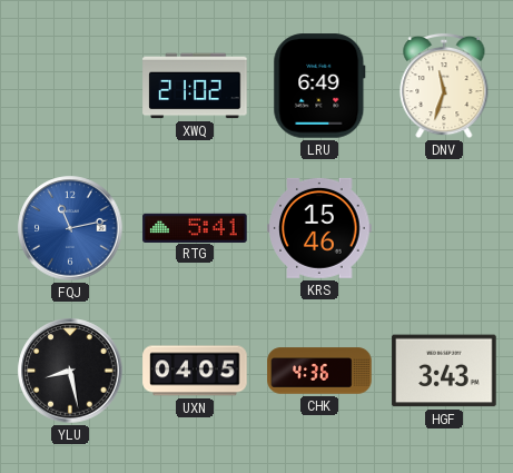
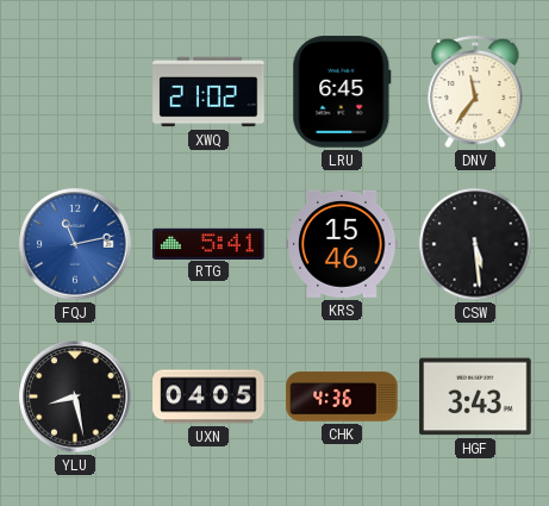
LRU: 6:49 -> 6:45 (342, 92)
DNV: 11:33 -> 11:36 (475, 92)
CSW: none -> 5:29 (475, 244)
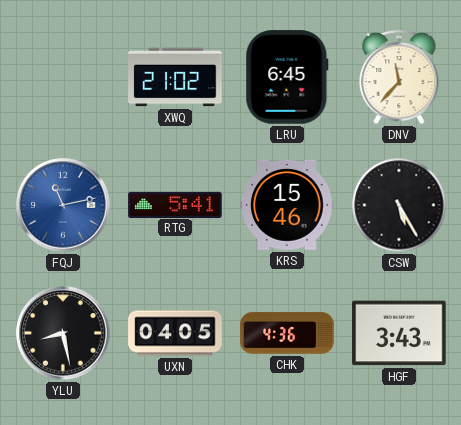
DNV: 11:36 -> 11:37 (399, 77)
CSW: 5:29 -> 5:25 (399, 205)
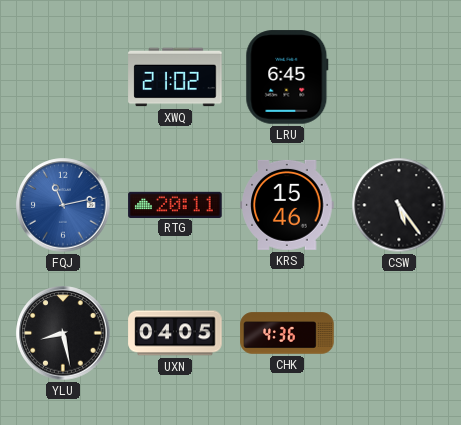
DNV: 11:37 -> none (399, 77)
RTG: 5:41 -> 20:11 (175, 204)
CSW: 5:25 -> 5:24 (399, 205)
HGF: 3:43 -> none (399, 333)
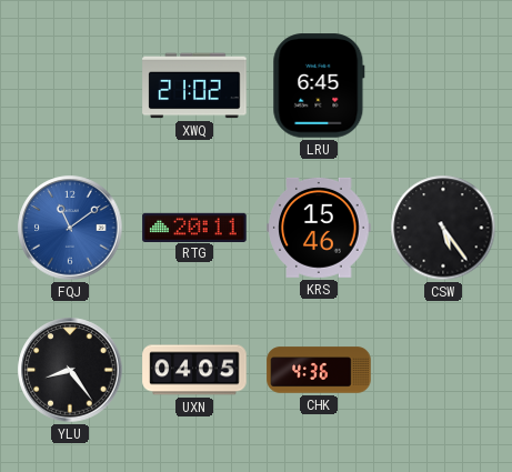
FQJ: 11:13 -> 11:09 (70, 228)
YLU: 8:28 -> 8:24 (70, 370)
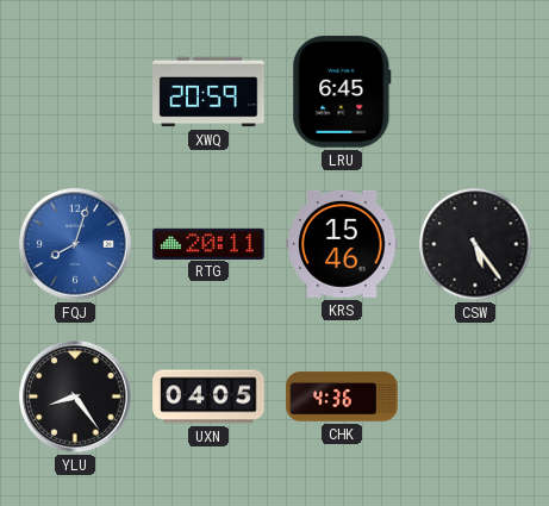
XWQ: 21:02 -> 20:59 (208, 92)
FQJ: 11:09 -> 8:03 (75, 244)
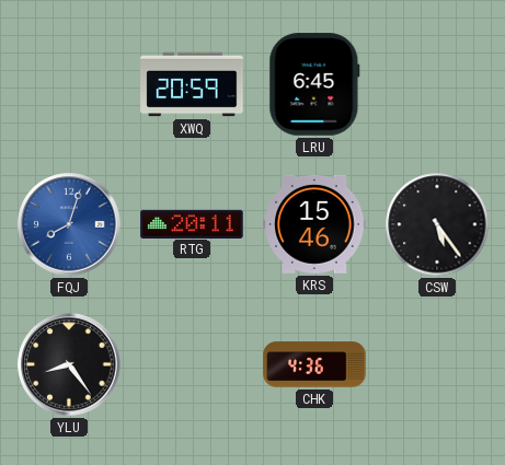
UXN: 04:05 -> none (208, 396)
